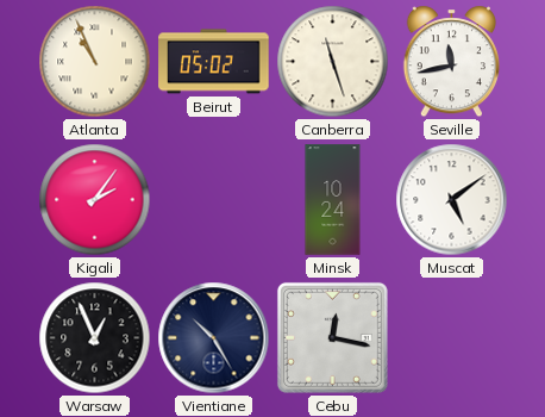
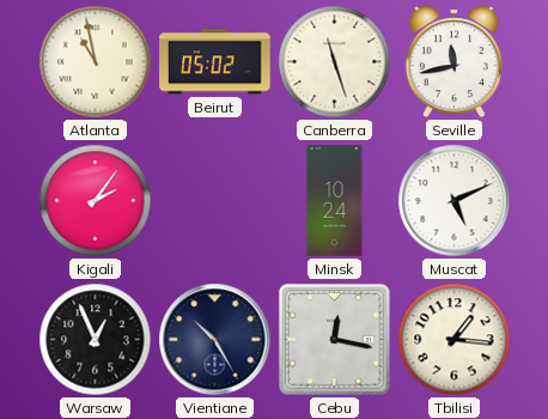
Atlanta: 10:56 -> 10:58 (96, 62)
Muscat: 5:09 -> 5:11 (455, 201)
Tbilisi: none -> 1:16 (455, 340)
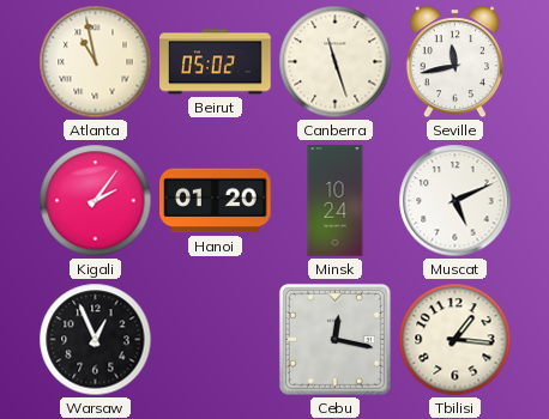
Hanoi: none -> 01:20 (216, 201)
Vientiane: 10:25 -> none (215, 340)
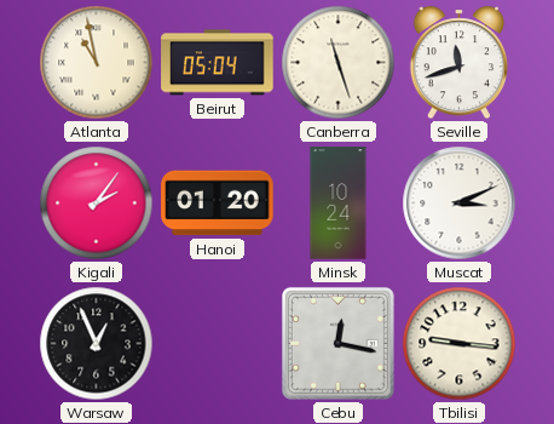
Beirut: 05:02 -> 05:04 (218, 63)
Seville: 11:43 -> 11:42 (458, 63)
Muscat: 5:11 -> 3:11 (460, 204)
Tbilisi: 1:16 -> 9:16 (460, 344)
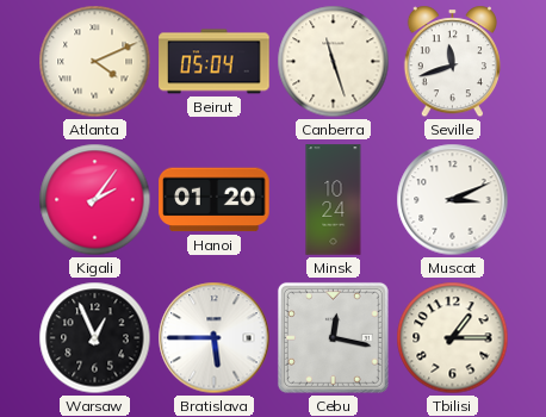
Atlanta: 10:58 -> 4:11 (95, 62)
Bratislava: none -> 5:45 (215, 338)
Tbilisi: 9:16 -> 1:15 (453, 338)
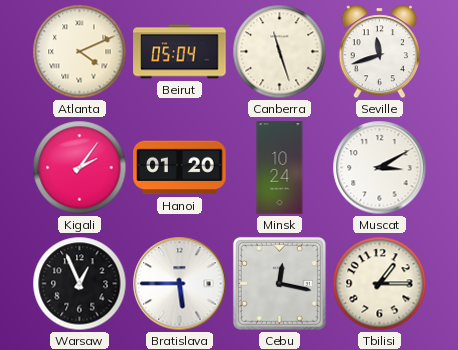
Muscat: 3:11 -> 3:10 (380, 168)
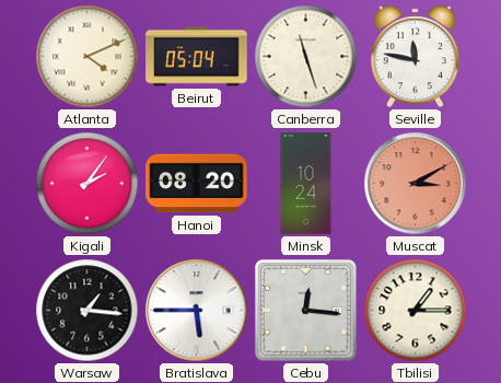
Seville: 11:42 -> 11:47 (415, 57)
Hanoi: 01:20 -> 08:20 (197, 184)
Muscat dial: white -> salmon (416, 184)
Warsaw: 12:56 -> 1:16 (88, 311)
Cebu: 12:17 -> 12:16 (305, 310)
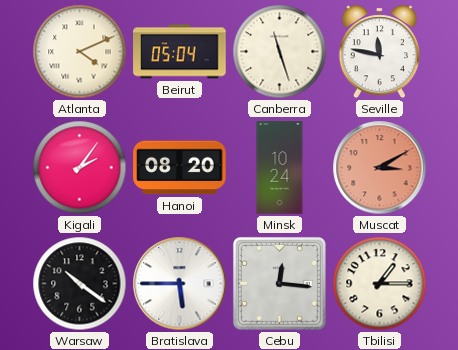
Warsaw: 1:16 -> 10:21 (80, 284)
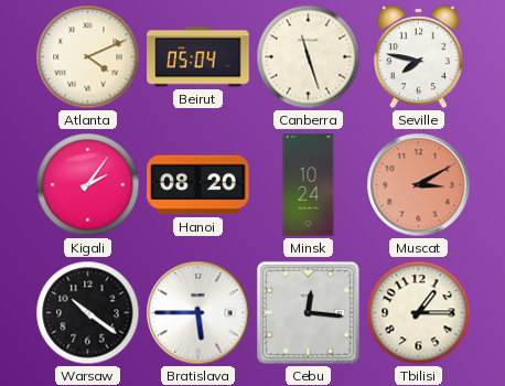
Seville: 11:47 -> 7:47 (418, 57)
